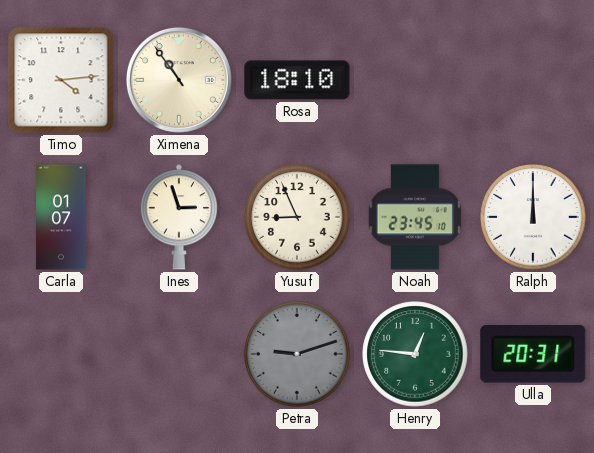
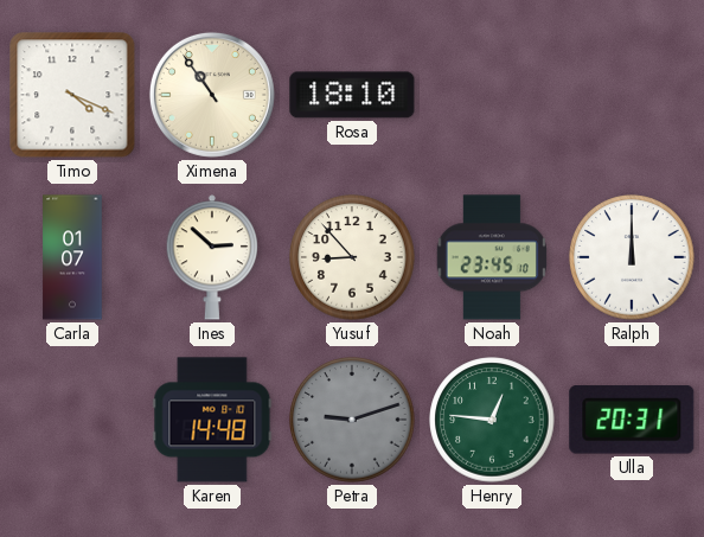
Timo: 4:14 -> 4:19 (72, 95)
Ines: 2:57 -> 2:52 (211, 257)
Yusuf: 8:56 -> 8:53 (352, 257)
Karen: none -> 14:48 (212, 420)
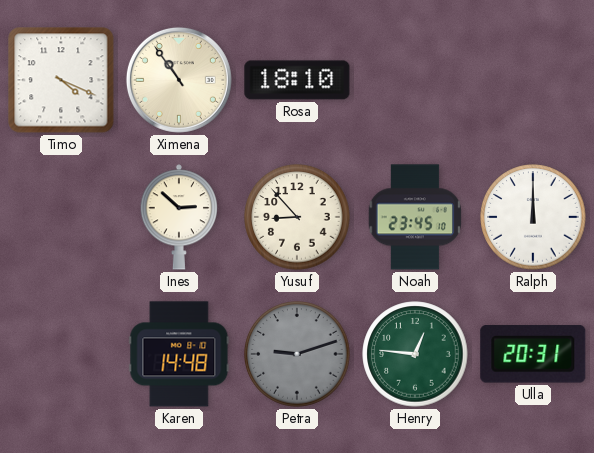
Carla: 01:07 -> none (72, 257)
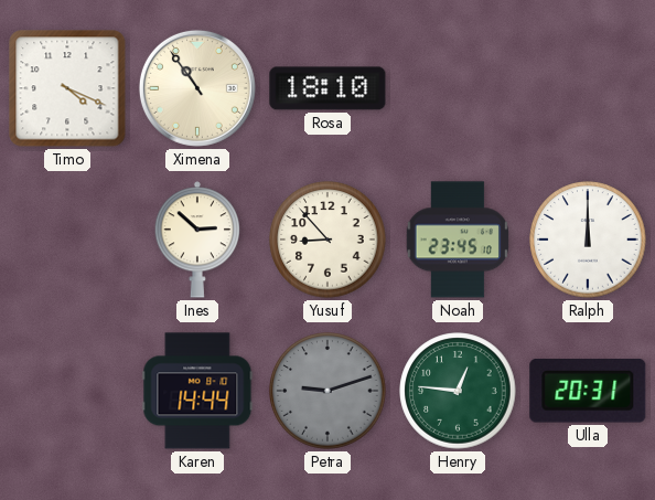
Karen: 14:48 -> 14:44 (197, 391)
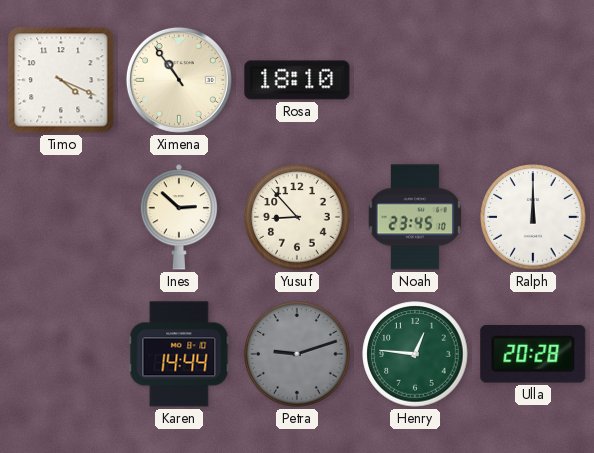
Ulla: 20:31 -> 20:28 (533, 355)
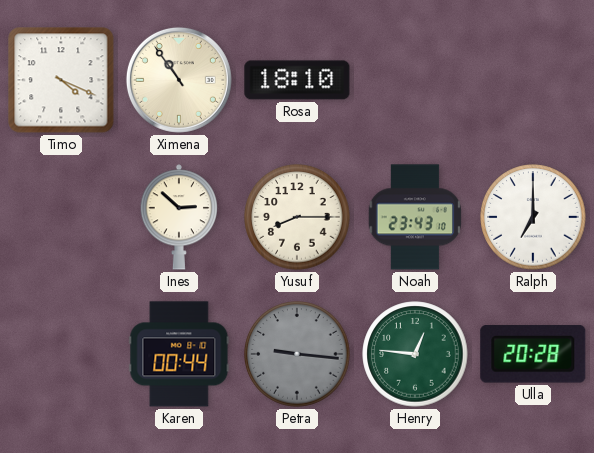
Yusuf: 8:53 -> 8:15 (297, 217)
Noah: 23:45 -> 23:43 (414, 217)
Ralph: 12:00 -> 7:00 (533, 217)
Karen: 14:44 -> 00:44 (179, 354)
Petra: 9:12 -> 9:16 (297, 354)
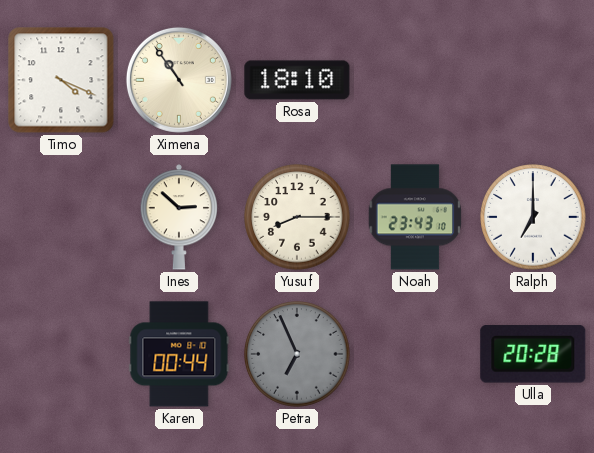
Petra: 9:16 -> 6:56 (297, 354)
Henry: 12:46 -> none (415, 354)
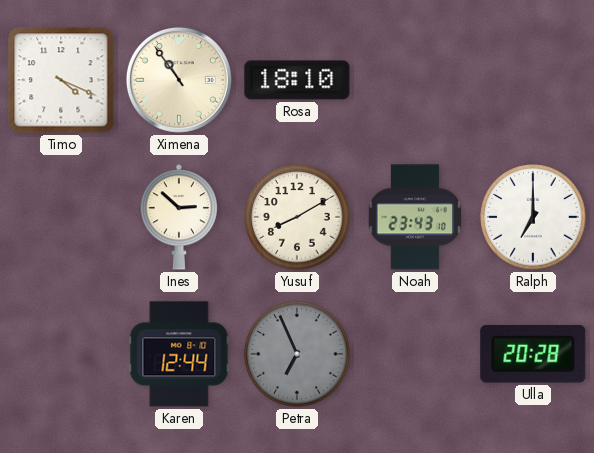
Yusuf: 8:15 -> 8:10 (297, 217)
Karen: 00:44 -> 12:44 (179, 354)
